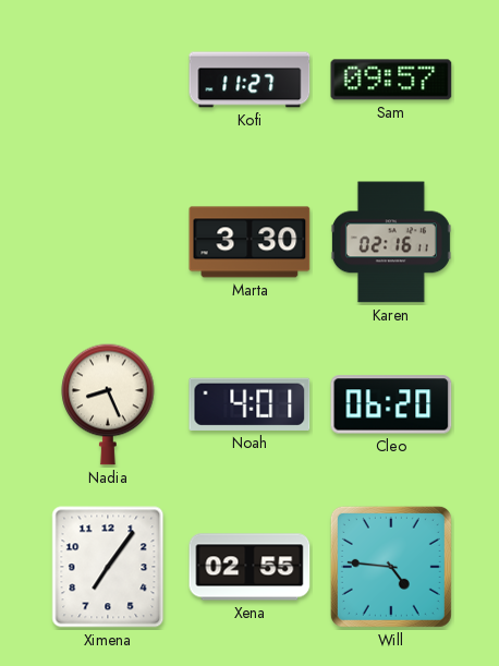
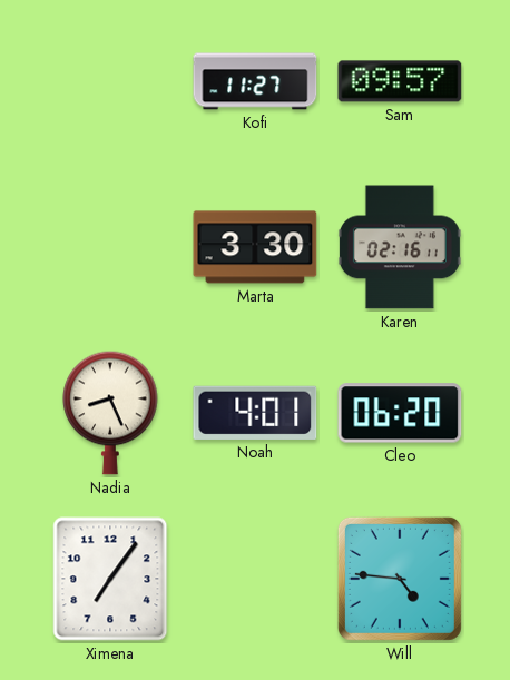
Xena: 02:55 -> none (249, 567)
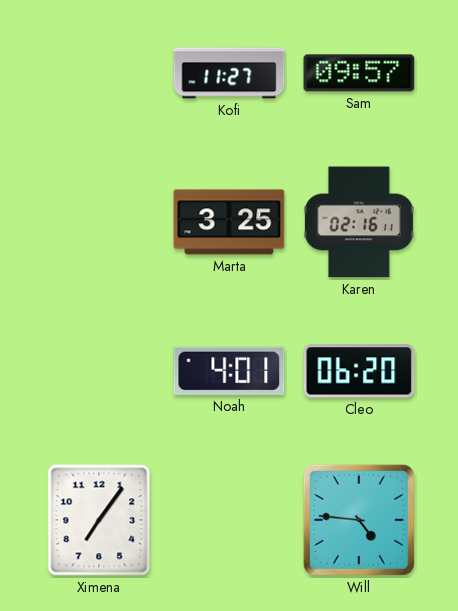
Marta: 3:30 -> 3:25 (229, 222)
Nadia: 8:26 -> none (110, 413)
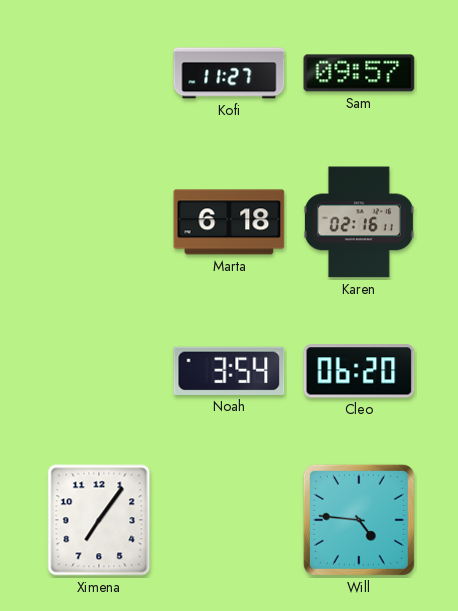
Marta: 3:25 -> 6:18 (229, 222)
Noah: 4:01 -> 3:54 (229, 371)
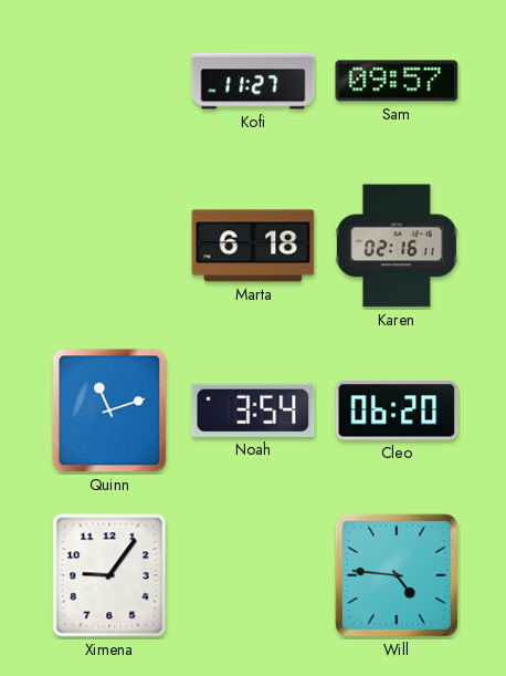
Quinn: none -> 11:12 (109, 410)
Ximena: 7:06 -> 9:06 (109, 575)
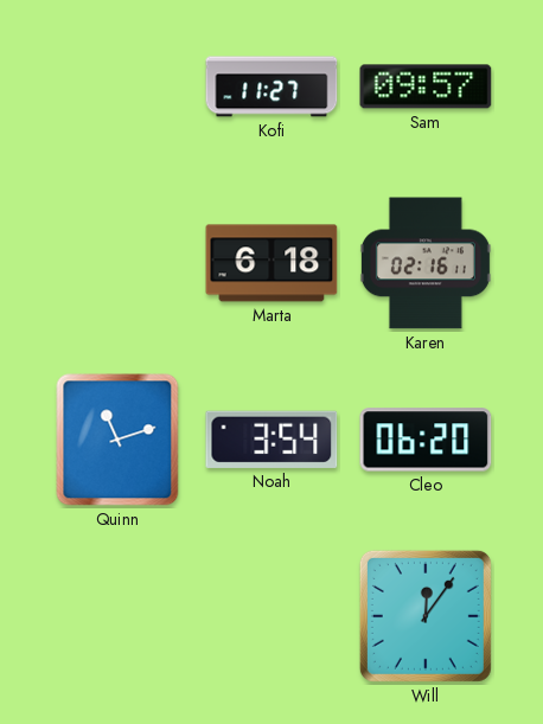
Ximena: 9:06 -> none (109, 575)
Will: 4:46 -> 12:06 (426, 616)
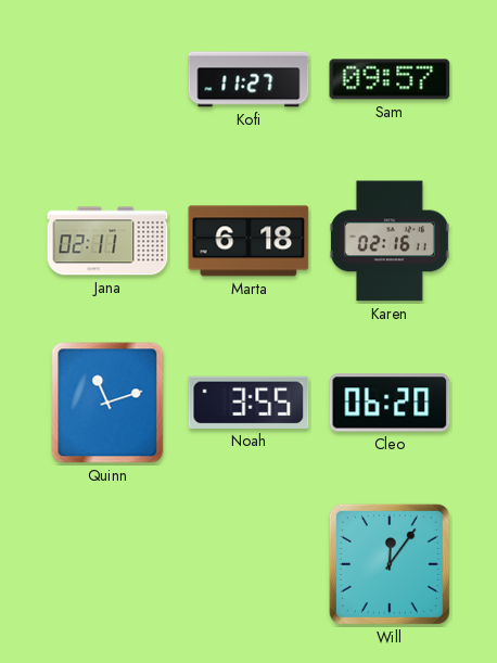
Jana: none -> 02:11 (107, 241)
Noah: 3:54 -> 3:55 (248, 403)
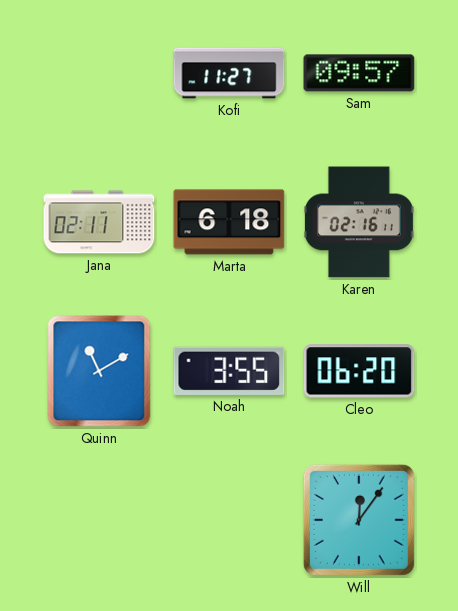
Quinn: 11:12 -> 11:10 (99, 371)
